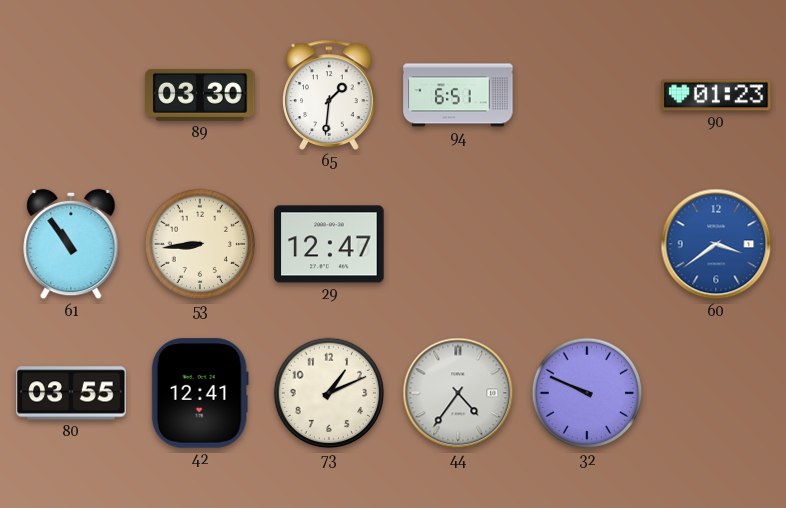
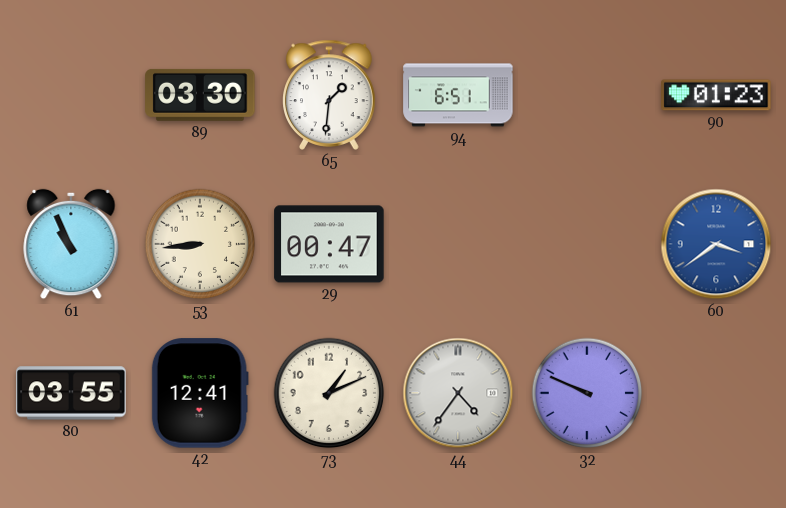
61: 10:54 -> 10:56 (71, 244)
29: 12:47 -> 00:47 (329, 244)
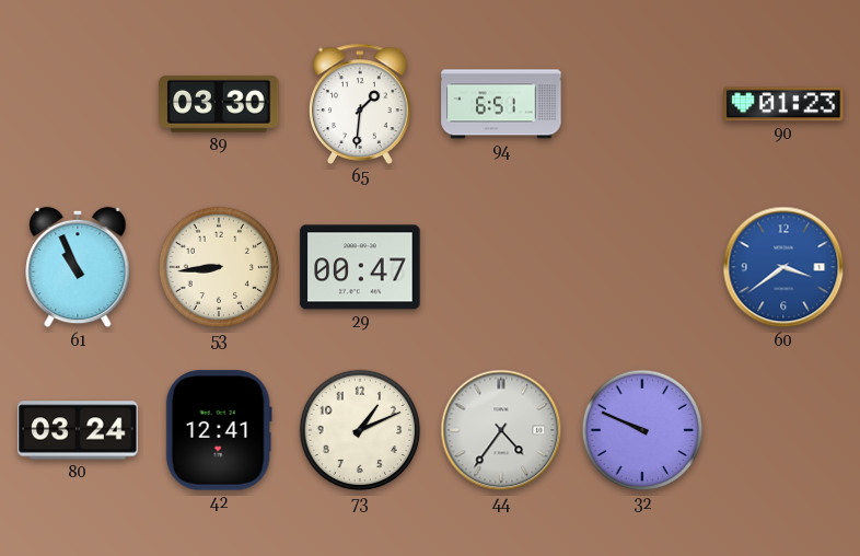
80: 03:55 -> 03:24 (78, 430)
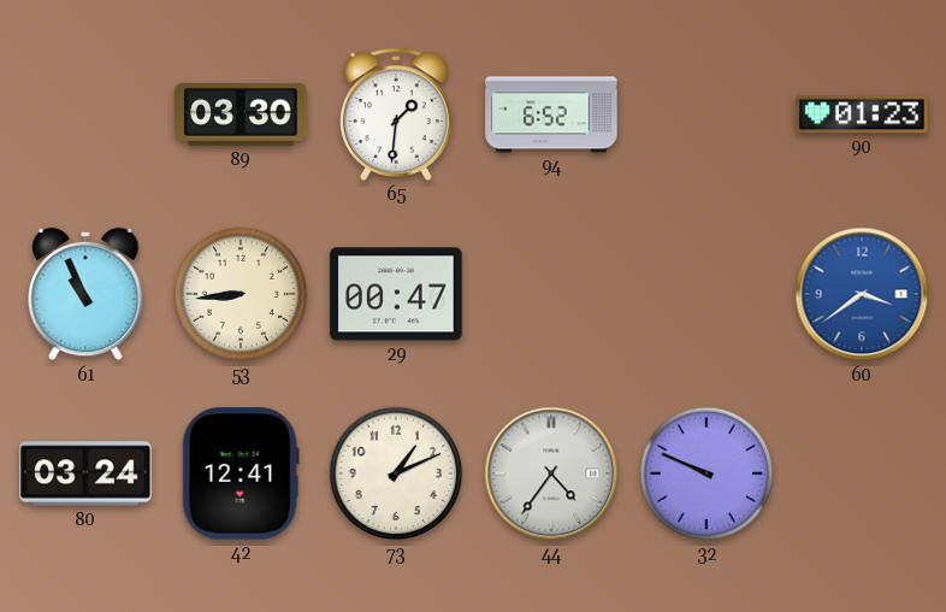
94: 6:51 -> 6:52 (551, 114)
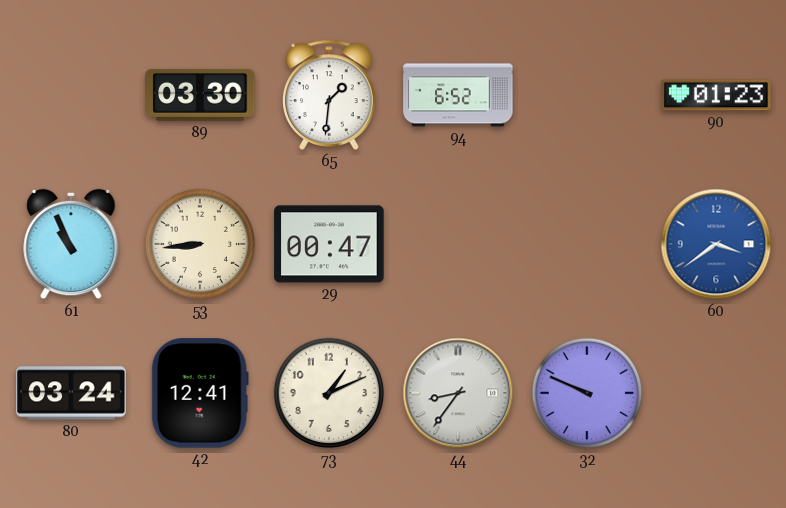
44: 4:36 -> 8:36 (458, 393)
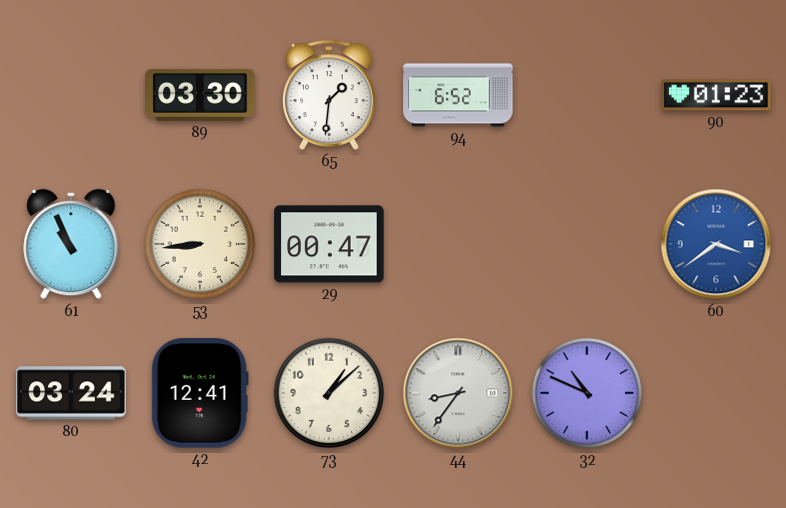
73: 1:11 -> 1:08 (329, 393)
32: 9:49 -> 10:49 (587, 393)
